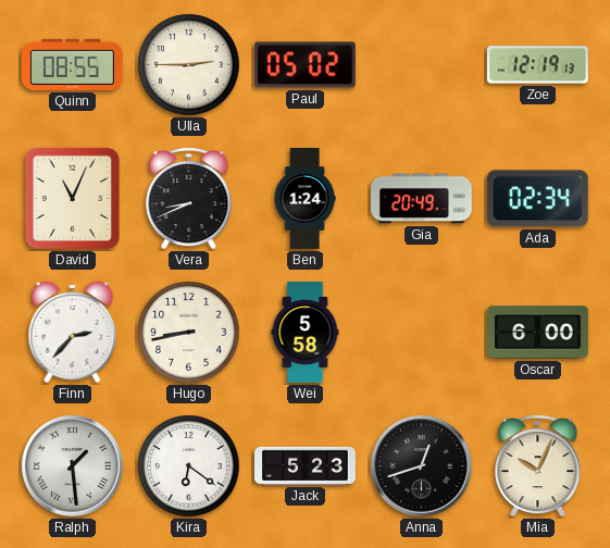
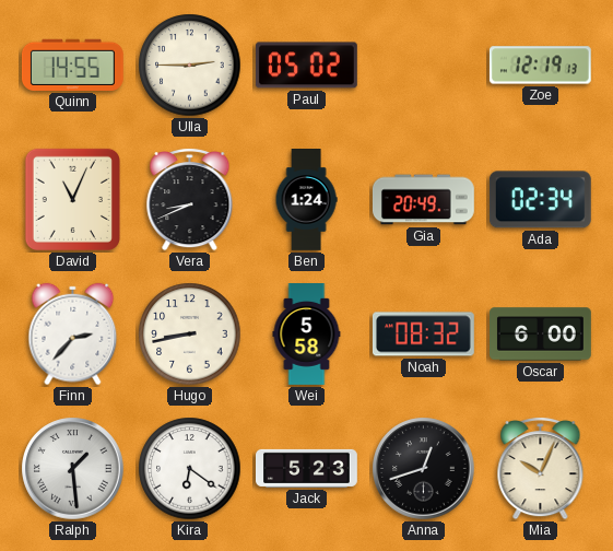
Quinn: 08:55 -> 14:55 (72, 65)
Noah: none -> 08:32 (423, 335)
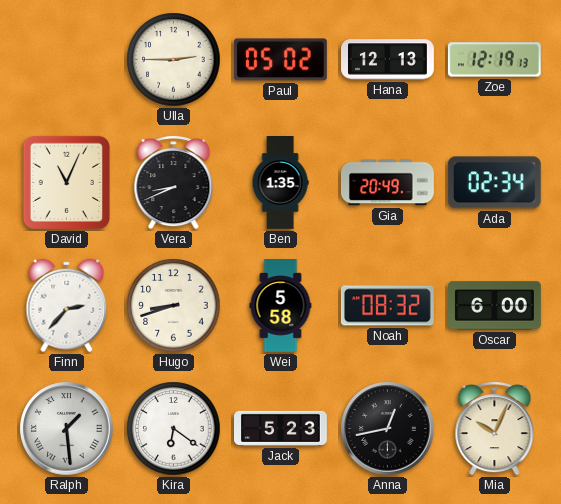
Quinn: 14:55 -> none (72, 65)
Hana: none -> 12:13 (388, 60)
Ben: 1:24 -> 1:35 (280, 183)
Hugo: 8:43 -> 8:42 (174, 306)
Anna: 12:42 -> 12:43 (388, 429)
